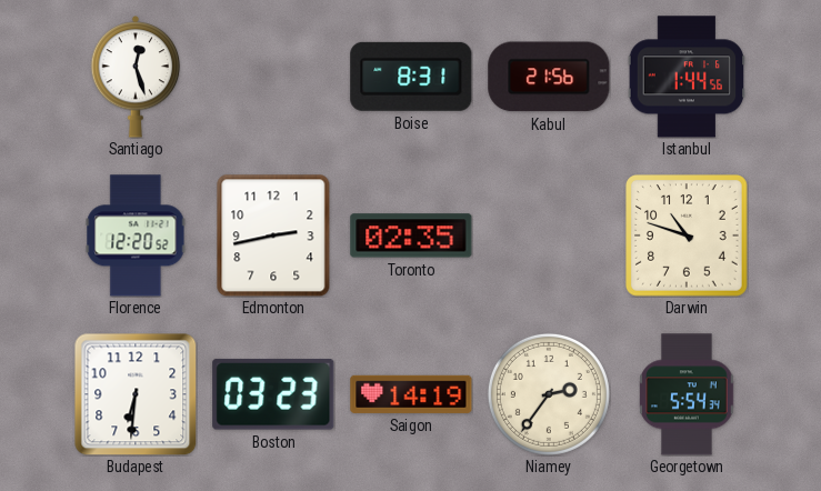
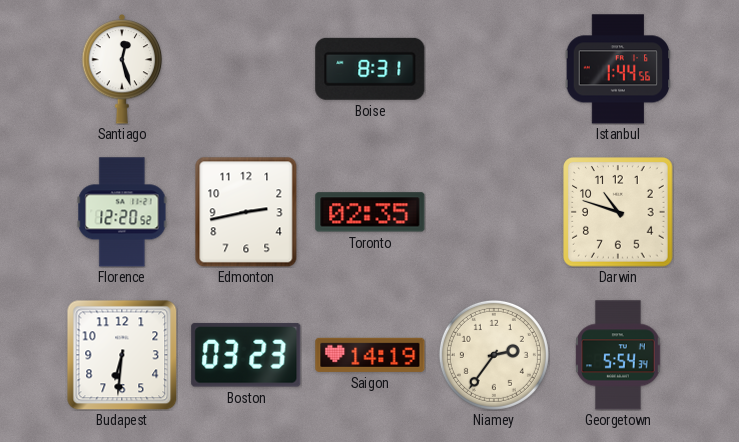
Kabul: 21:56 -> none (549, 77)
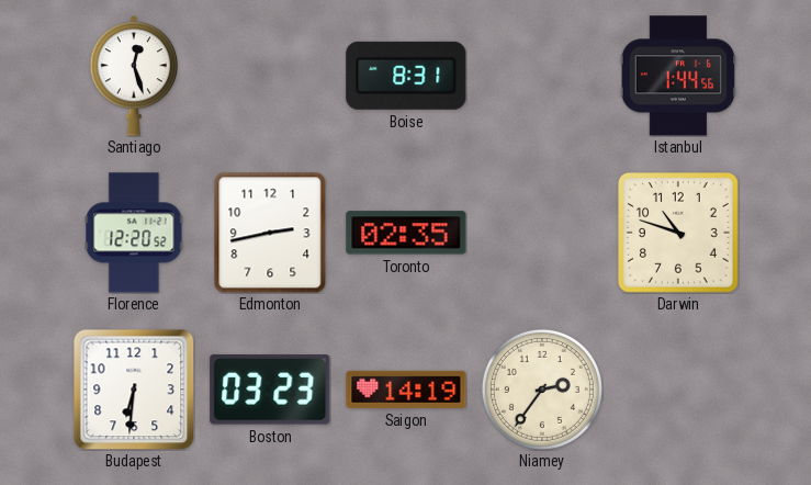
Georgetown: 5:54 -> none (618, 355)
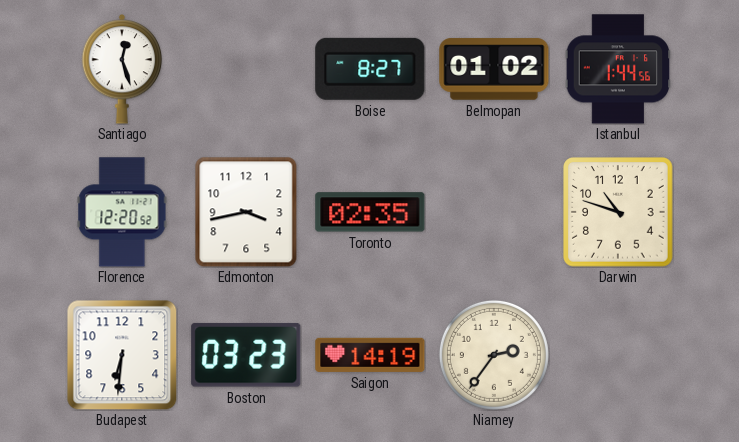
Boise: 8:31 -> 8:27 (370, 69)
Belmopan: none -> 01:02 (494, 69)
Edmonton: 2:43 -> 3:43 (246, 212)
